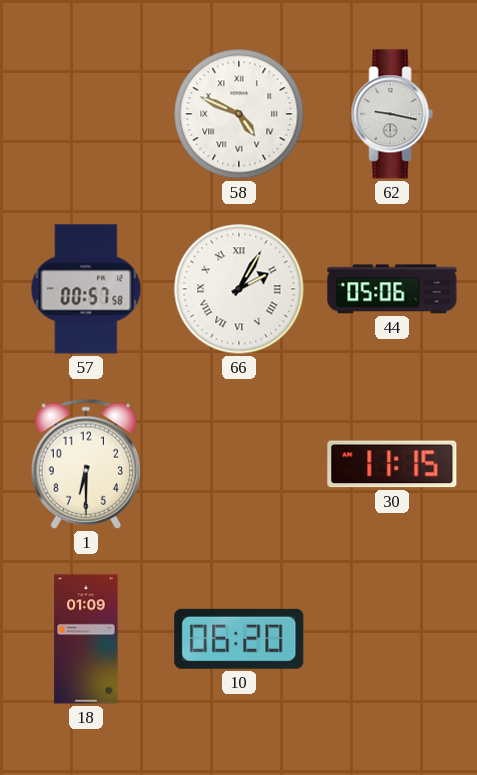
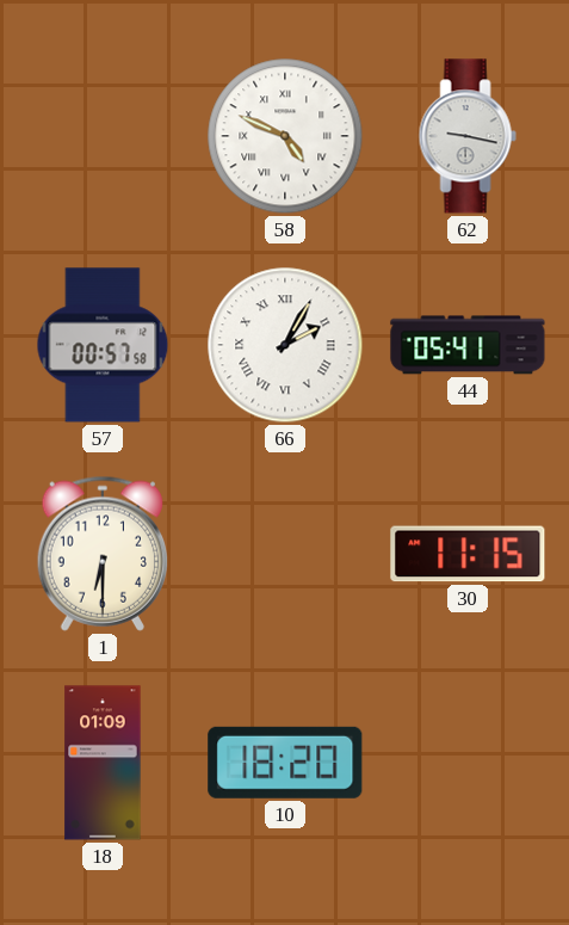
44: 05:06 -> 05:41 (468, 345)
10: 06:20 -> 18:20 (285, 763)
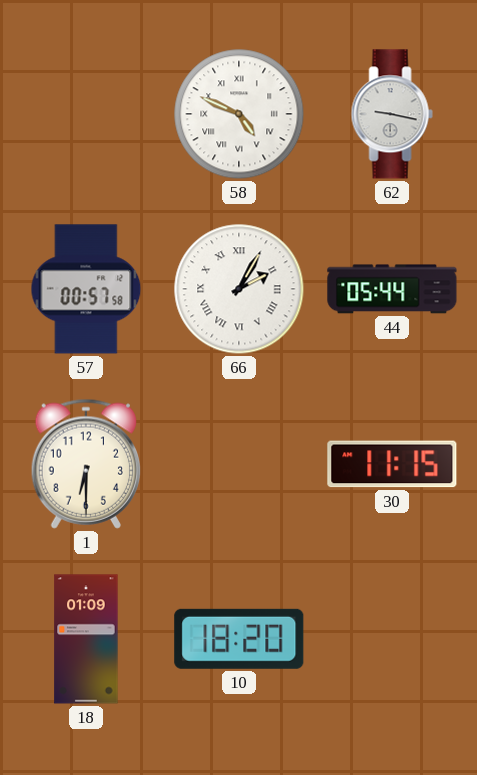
44: 05:41 -> 05:44 (392, 289)
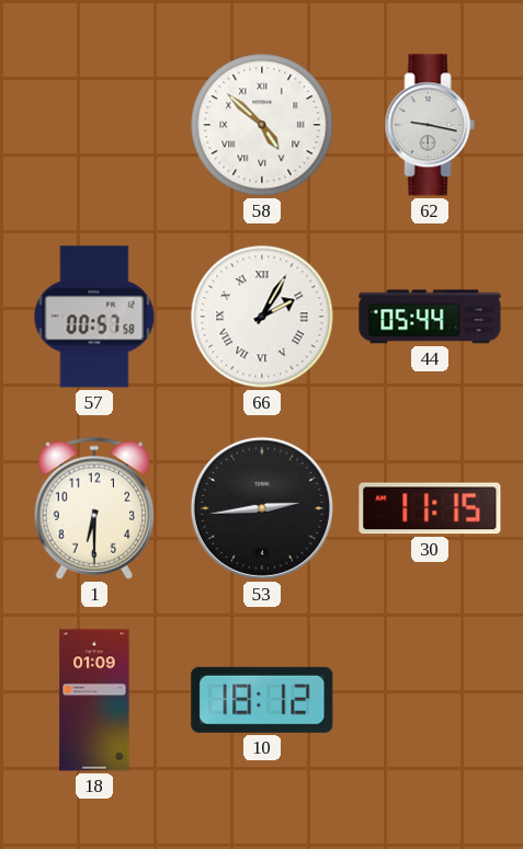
58: 4:49 -> 4:52 (262, 125)
53: none -> 2:44 (262, 508)
10: 18:20 -> 18:12 (262, 700)
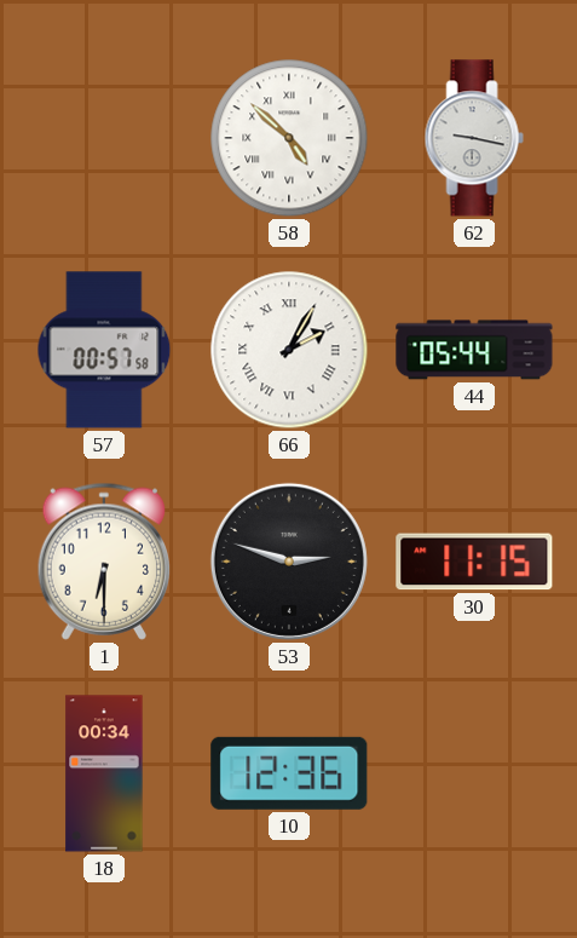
53: 2:44 -> 2:48 (289, 562)
18: 01:09 -> 00:34 (104, 773)
10: 18:12 -> 12:36 (289, 773)
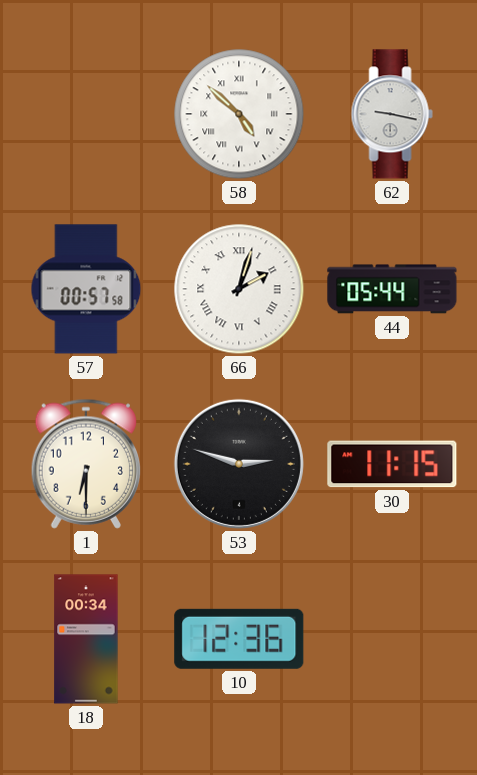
66: 2:05 -> 2:03 (239, 289)
